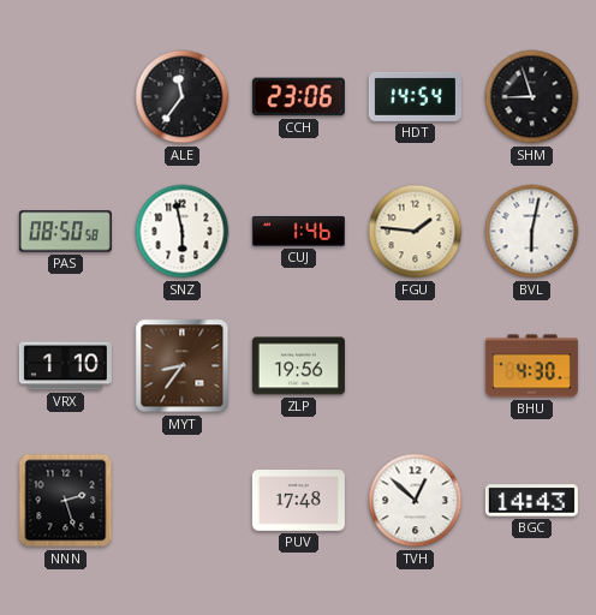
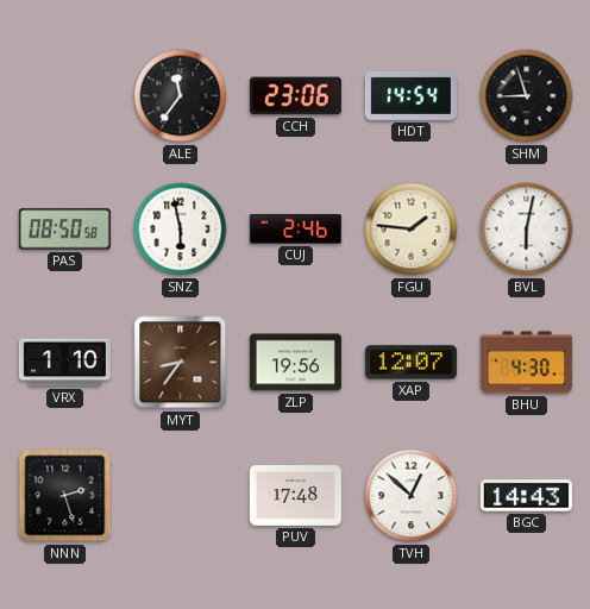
CUJ: 1:46 -> 2:46 (295, 228)
XAP: none -> 12:07 (410, 363)
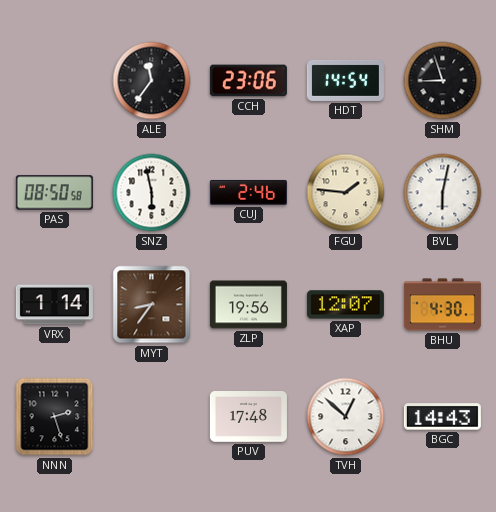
VRX: 1:10 -> 1:14 (54, 305)
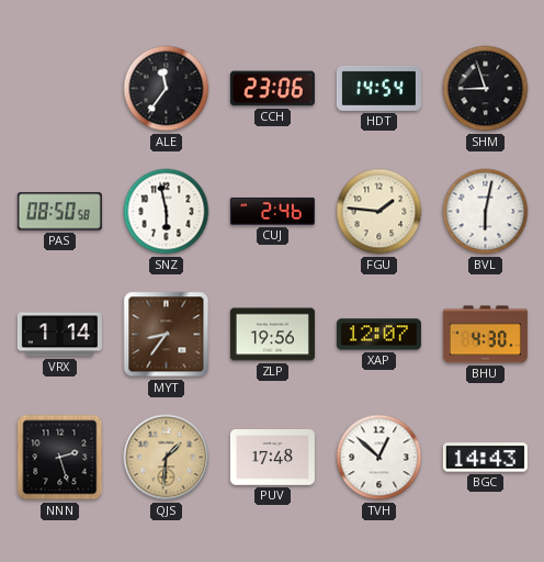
QJS: none -> 1:31 (167, 458)
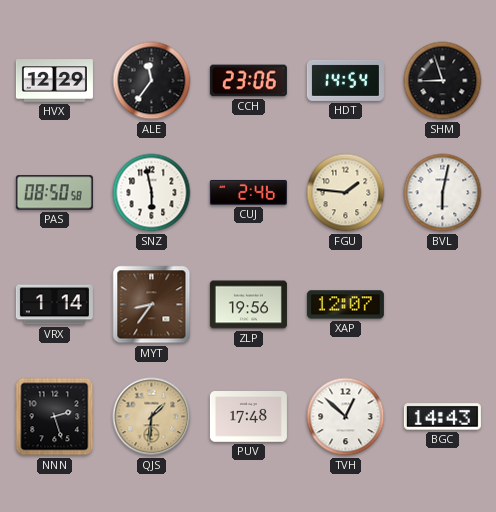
HVX: none -> 12:29 (54, 81)
BHU: 4:30 -> none (485, 335)
